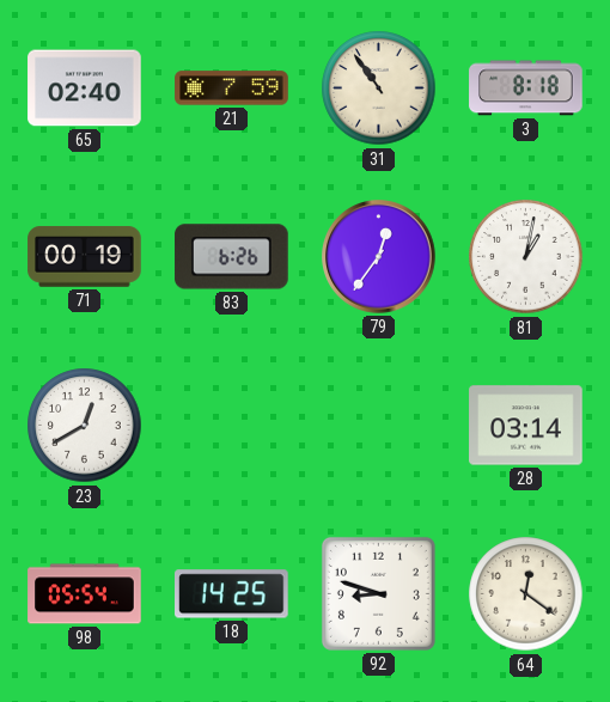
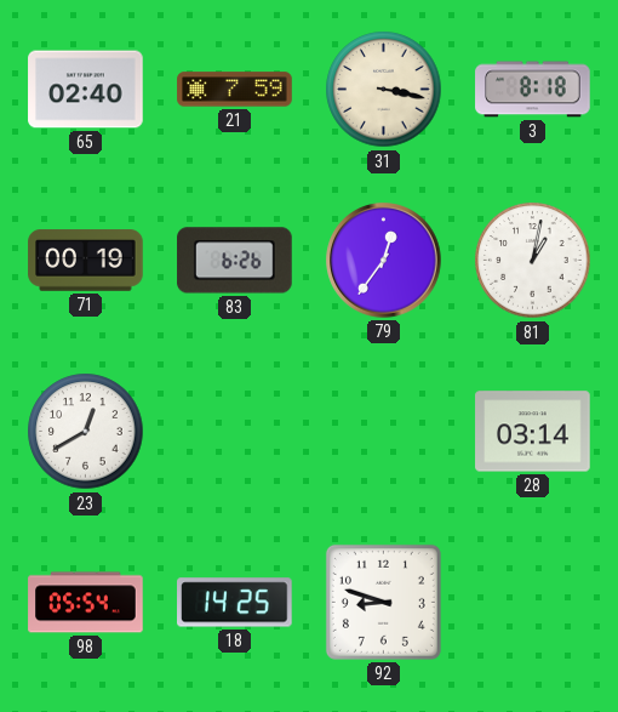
31: 10:54 -> 3:17 (384, 90)
64: 12:21 -> none (526, 594)
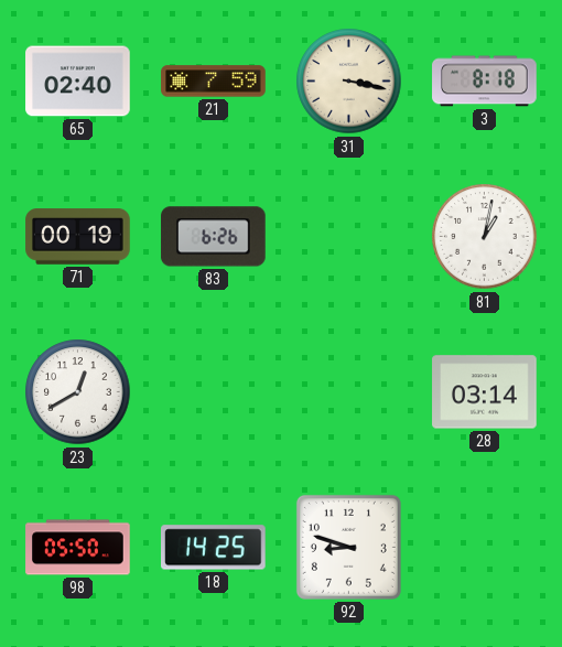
79: 12:36 -> none (384, 261)
98: 05:54 -> 05:50 (78, 548)
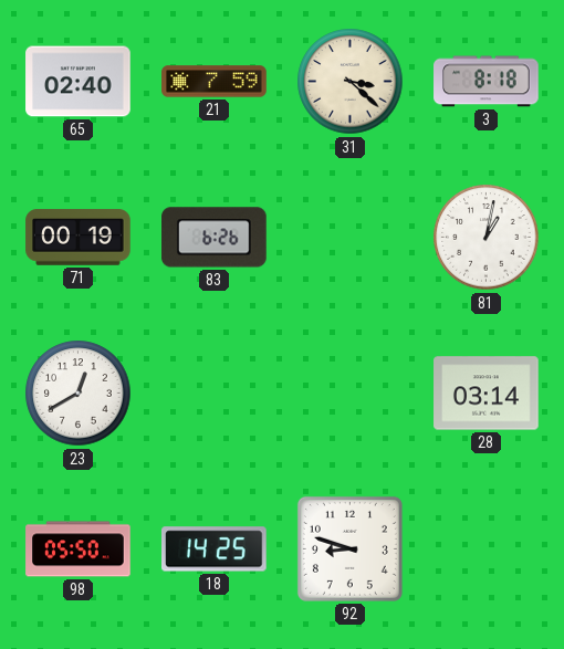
31: 3:17 -> 3:22 (351, 82)
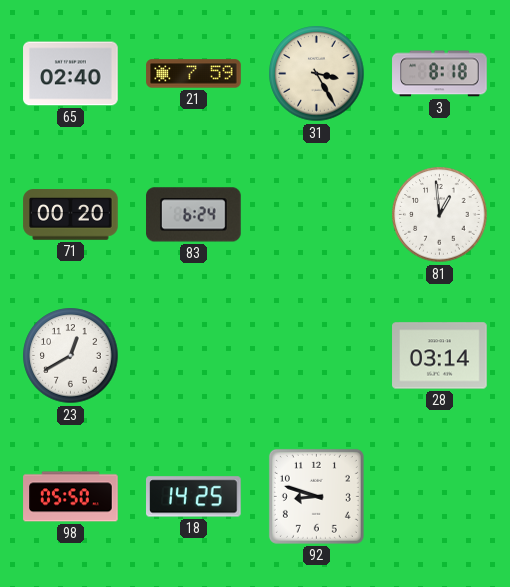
31: 3:22 -> 3:25 (317, 74)
71: 00:19 -> 00:20 (71, 215)
83: 6:26 -> 6:24 (194, 215)
81: 1:02 -> 12:59 (440, 215)
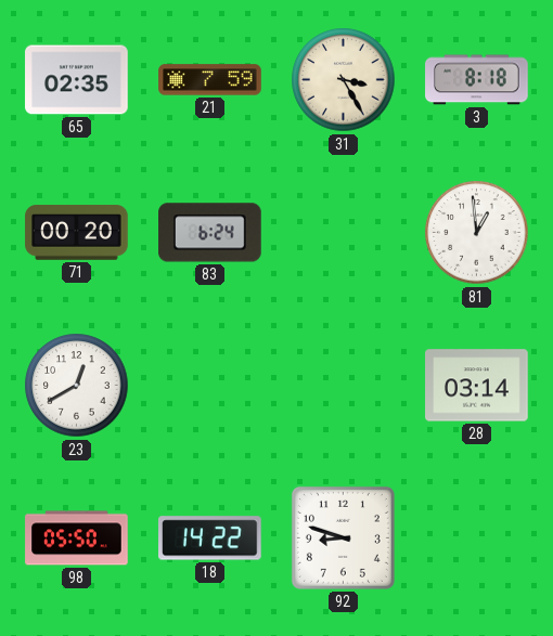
65: 02:40 -> 02:35 (77, 80)
18: 14:25 -> 14:22 (210, 538)
